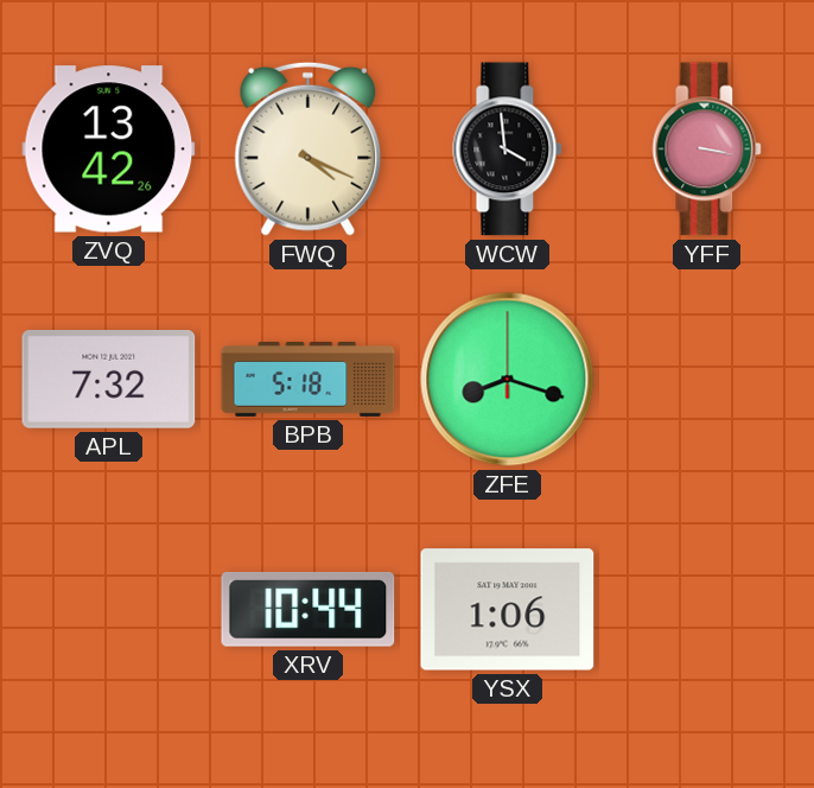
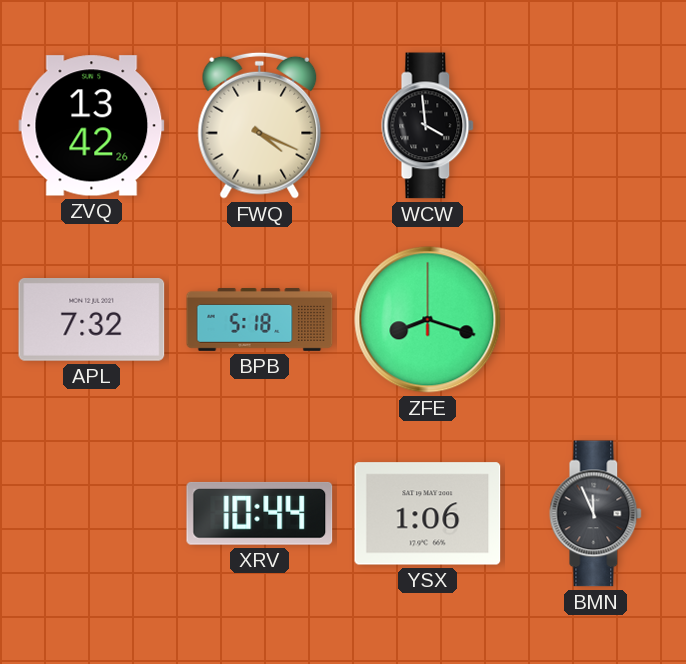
YFF: 3:17 -> none (707, 150)
BMN: none -> 11:56 (596, 514)
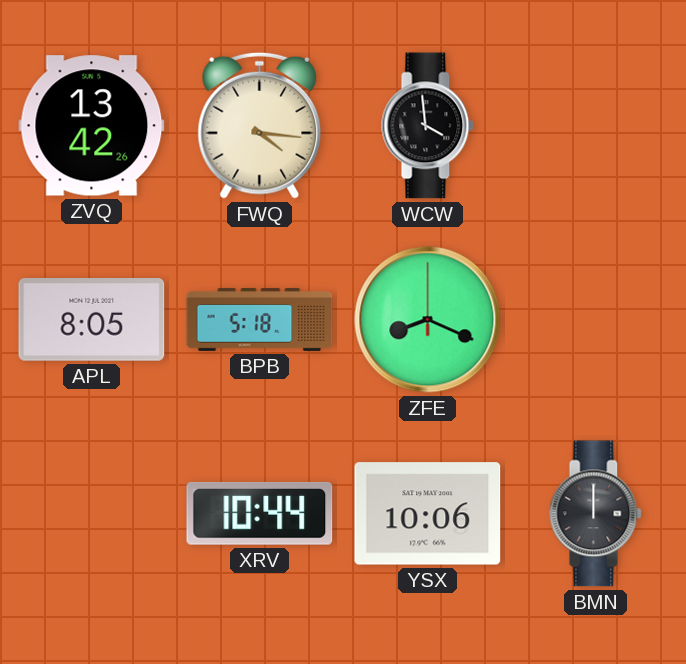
FWQ: 4:19 -> 4:16 (260, 125)
APL: 7:32 -> 8:05 (92, 320)
ZFE: 8:18 -> 8:19 (428, 320)
YSX: 1:06 -> 10:06 (428, 514)
BMN: 11:56 -> 12:00 (596, 514)
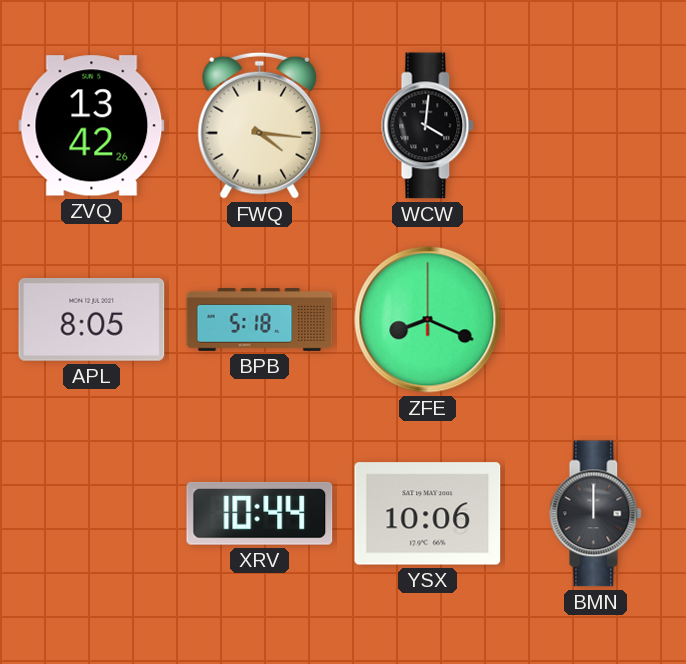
WCW: 3:59 -> 4:01 (428, 126)
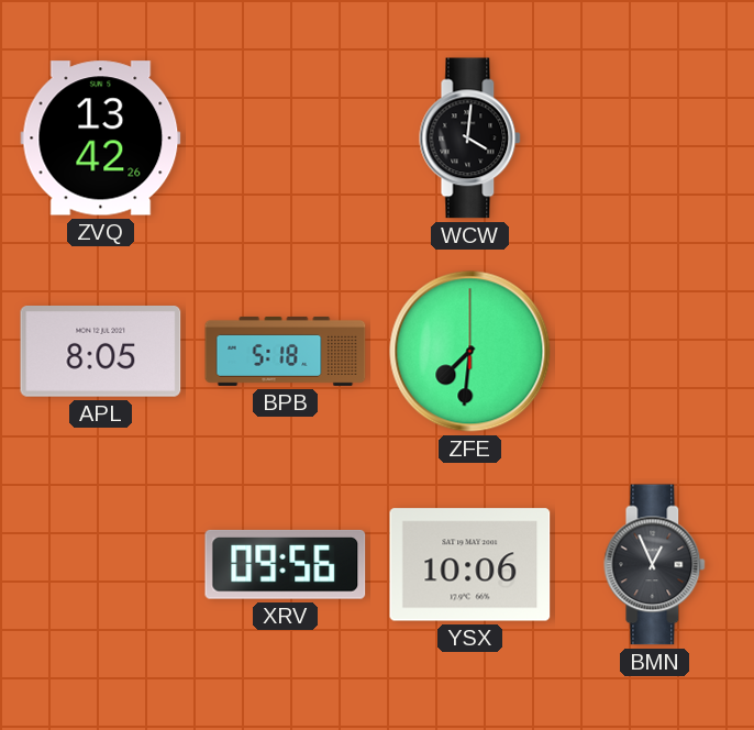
FWQ: 4:16 -> none (260, 125)
ZFE: 8:19 -> 7:31 (470, 352)
XRV: 10:44 -> 09:56 (286, 564)
BMN: 12:00 -> 12:56 (655, 565)
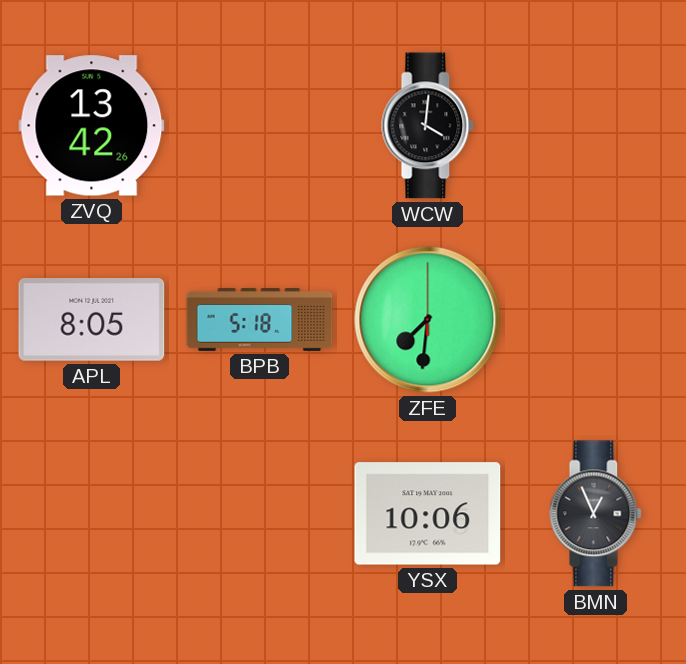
XRV: 09:56 -> none (286, 564)
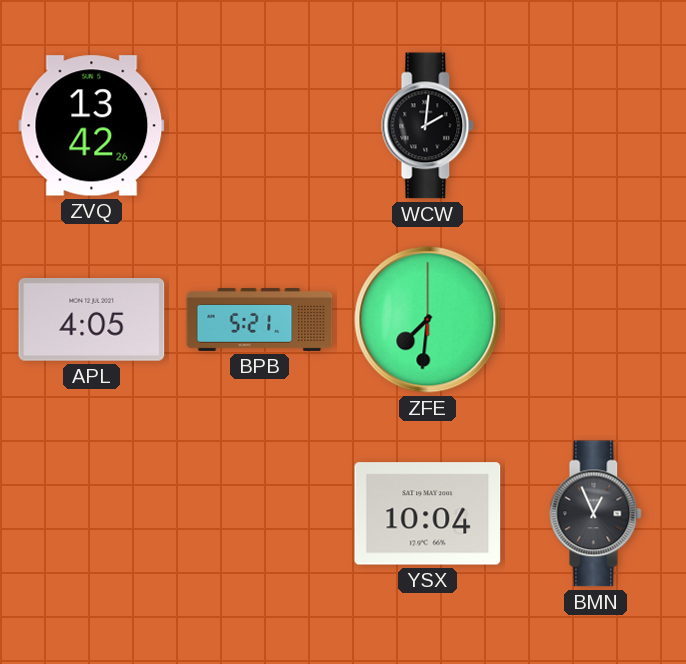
WCW: 4:01 -> 2:01 (428, 126)
APL: 8:05 -> 4:05 (92, 320)
BPB: 5:18 -> 5:21 (260, 319)
YSX: 10:06 -> 10:04 (428, 514)
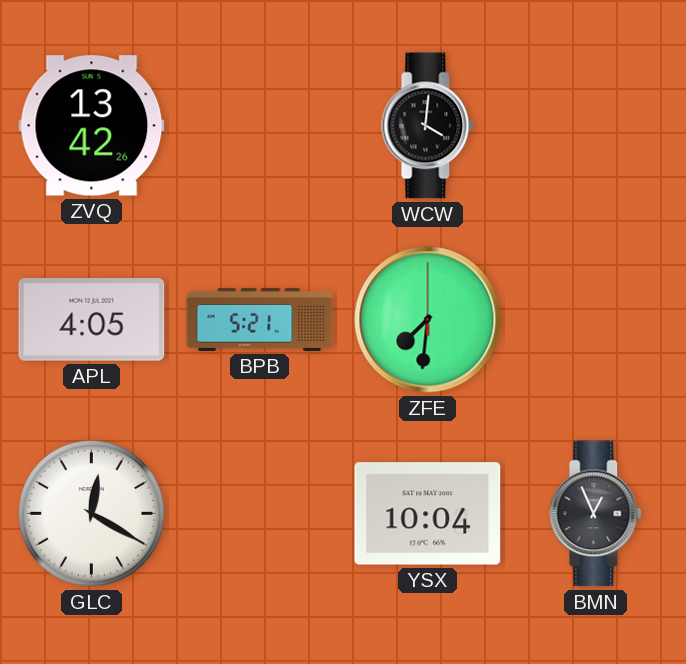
WCW: 2:01 -> 4:01 (428, 126)
GLC: none -> 12:20 (91, 513)
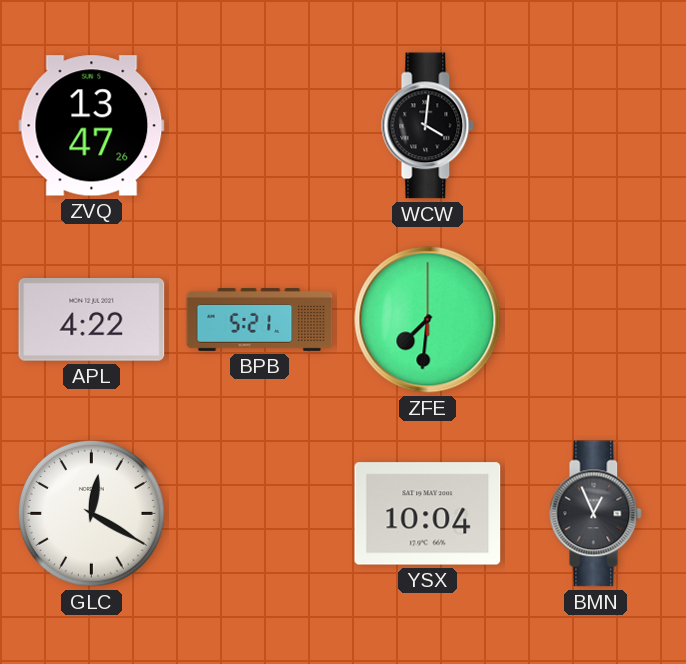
ZVQ: 13:42 -> 13:47 (92, 126)
APL: 4:05 -> 4:22 (92, 320)
